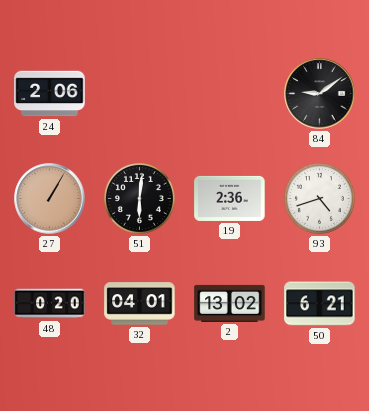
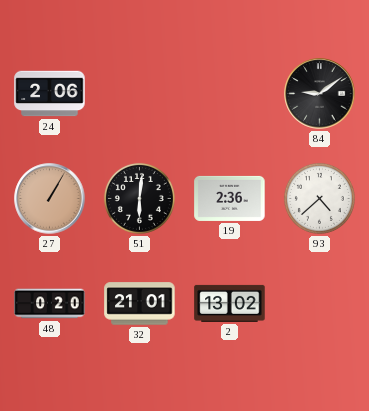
93: 4:42 -> 4:38 (319, 198)
32: 04:01 -> 21:01 (140, 304)
50: 6:21 -> none (320, 304)
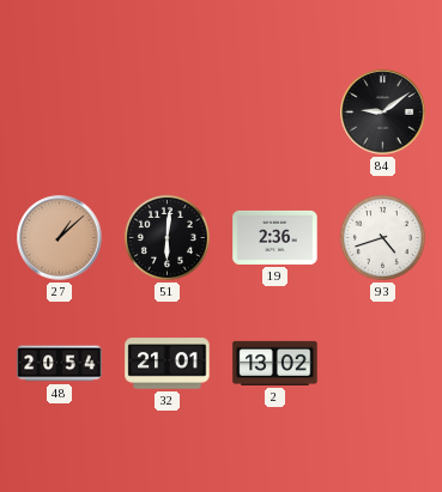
24: 2:06 -> none (50, 94)
27: 1:05 -> 1:08 (60, 238)
93: 4:38 -> 4:42 (382, 237)
48: 0:20 -> 20:54 (60, 364)
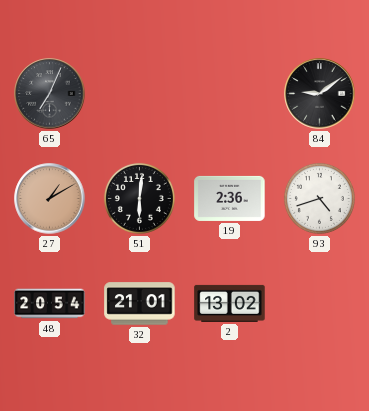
65: none -> 7:04 (50, 94)
27: 1:08 -> 1:10 (50, 199)
